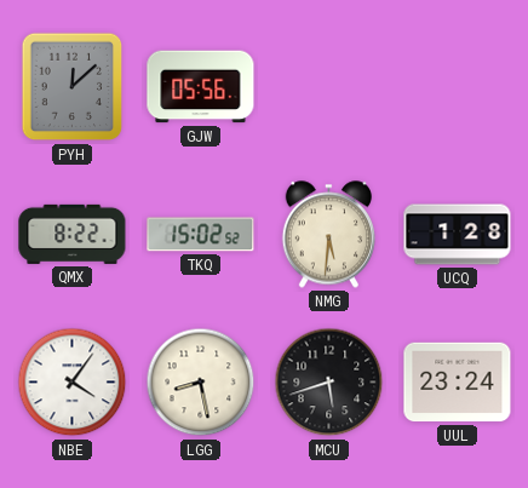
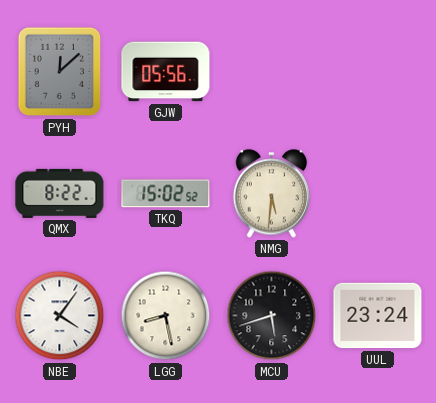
UCQ: 1:28 -> none (458, 235)
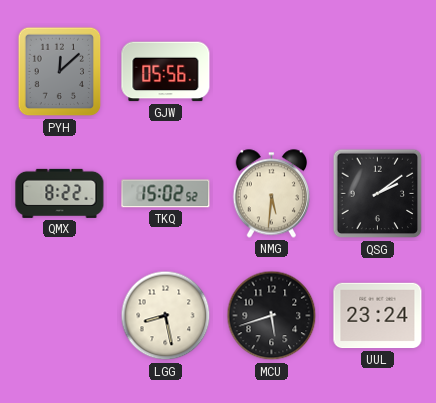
QSG: none -> 2:09 (378, 194)
NBE: 4:06 -> none (60, 316)
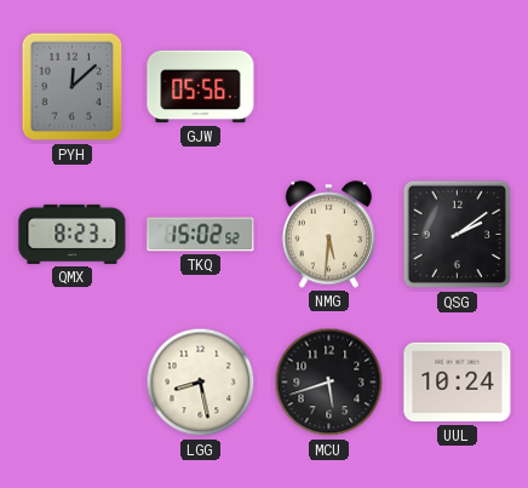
QMX: 8:22 -> 8:23 (73, 234)
UUL: 23:24 -> 10:24 (458, 383)
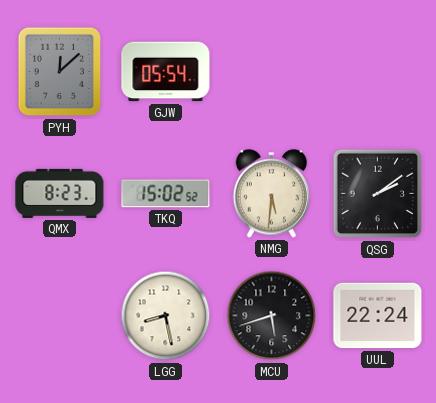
GJW: 05:56 -> 05:54 (166, 72)
UUL: 10:24 -> 22:24 (378, 316)
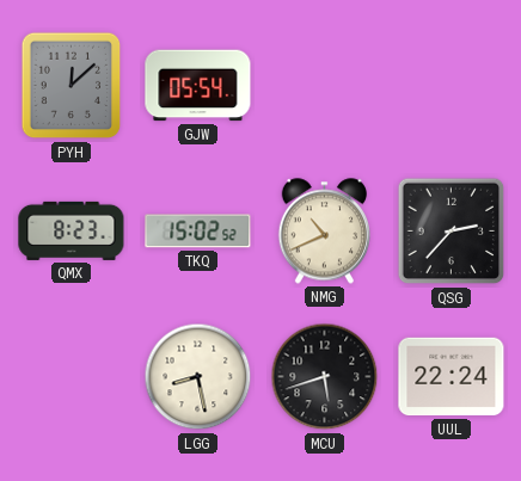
NMG: 5:31 -> 10:41 (324, 232)
QSG: 2:09 -> 2:37 (452, 232)
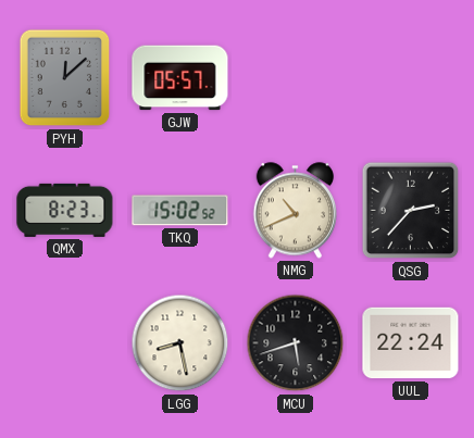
GJW: 05:54 -> 05:57 (180, 78)
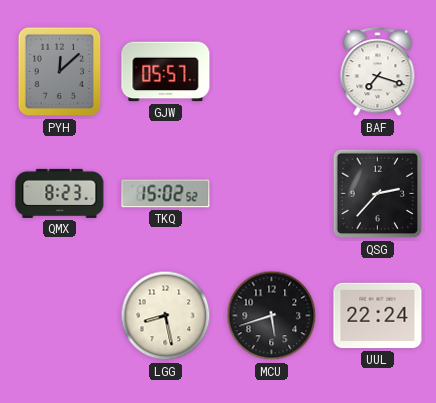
BAF: none -> 7:18 (378, 72)
NMG: 10:41 -> none (295, 211)
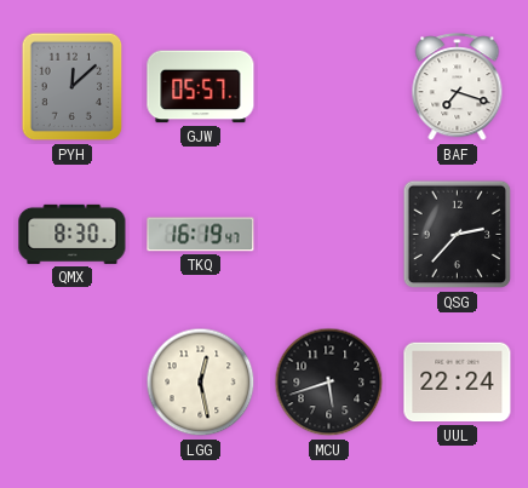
QMX: 8:23 -> 8:30 (73, 234)
TKQ: 15:02 -> 16:19 (201, 235)
LGG: 8:28 -> 12:28 (201, 383)
